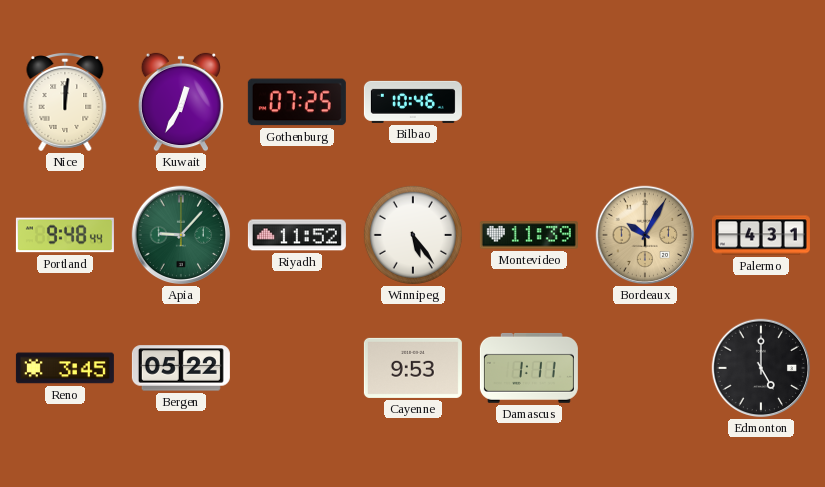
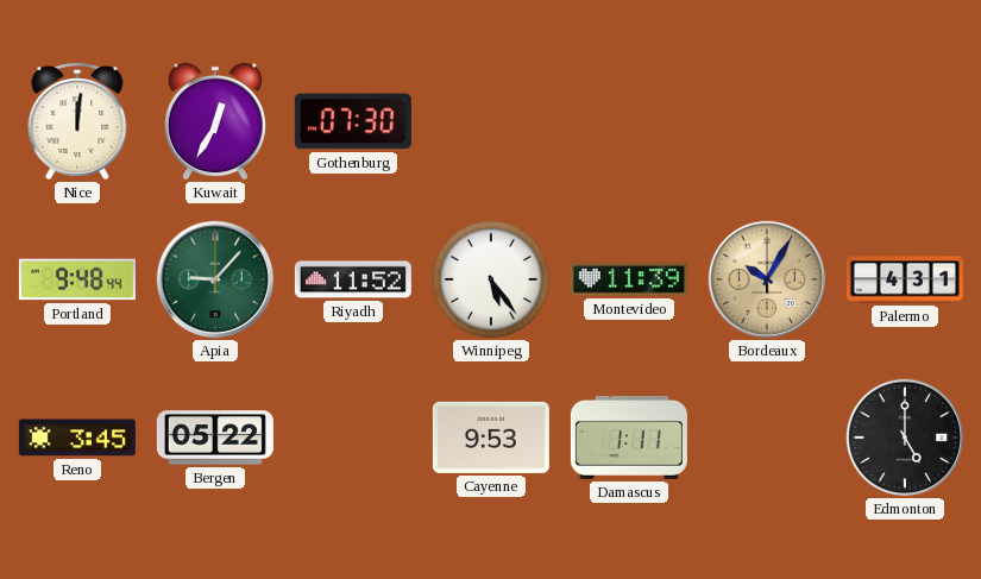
Gothenburg: 07:25 -> 07:30 (353, 121)
Bilbao: 10:46 -> none (413, 102)
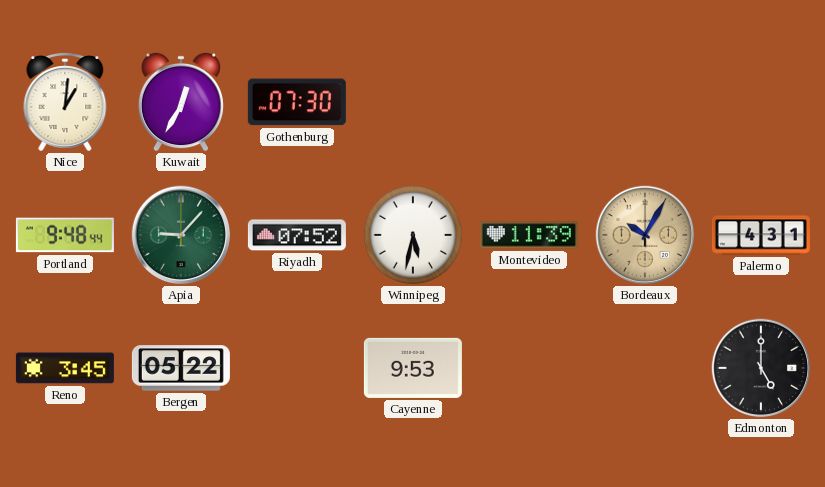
Nice: 12:01 -> 1:01 (65, 102)
Riyadh: 11:52 -> 07:52 (297, 235)
Winnipeg: 5:24 -> 5:32 (413, 235)
Damascus: 1:11 -> none (629, 438)
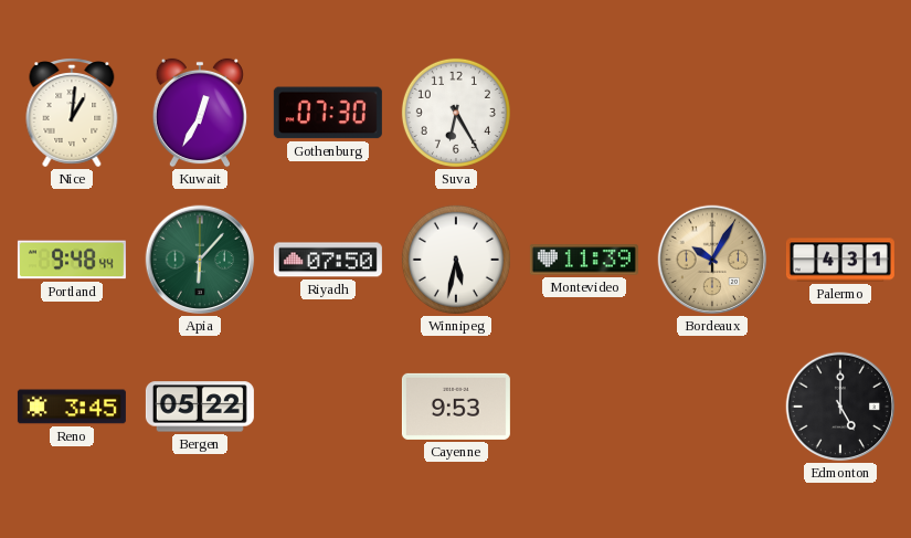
Suva: none -> 6:25 (456, 113)
Apia: 9:07 -> 6:07 (200, 260)
Riyadh: 07:52 -> 07:50 (328, 260)
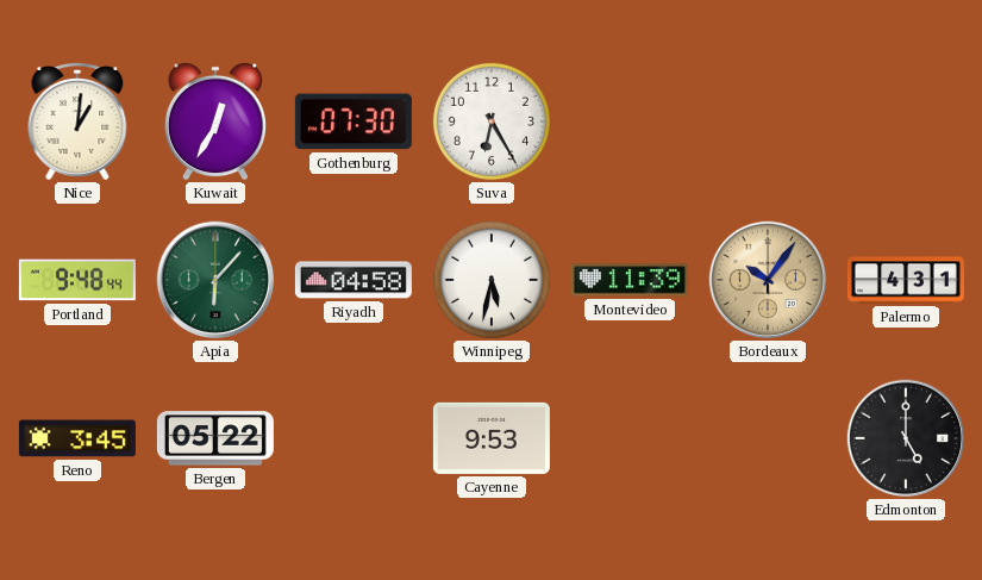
Riyadh: 07:50 -> 04:58 (354, 280)
Bordeaux: 10:05 -> 10:06 (768, 280)
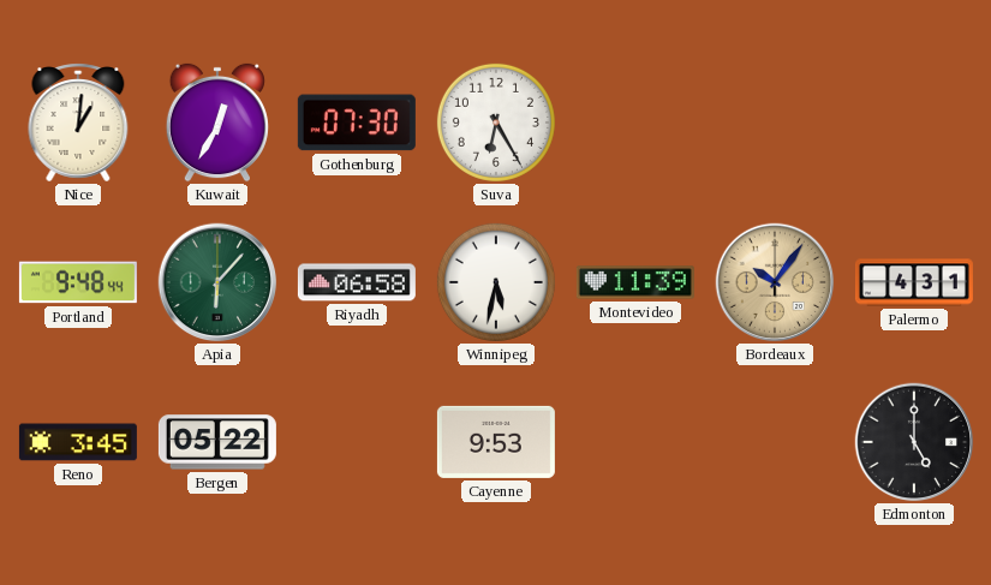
Riyadh: 04:58 -> 06:58 (357, 282)
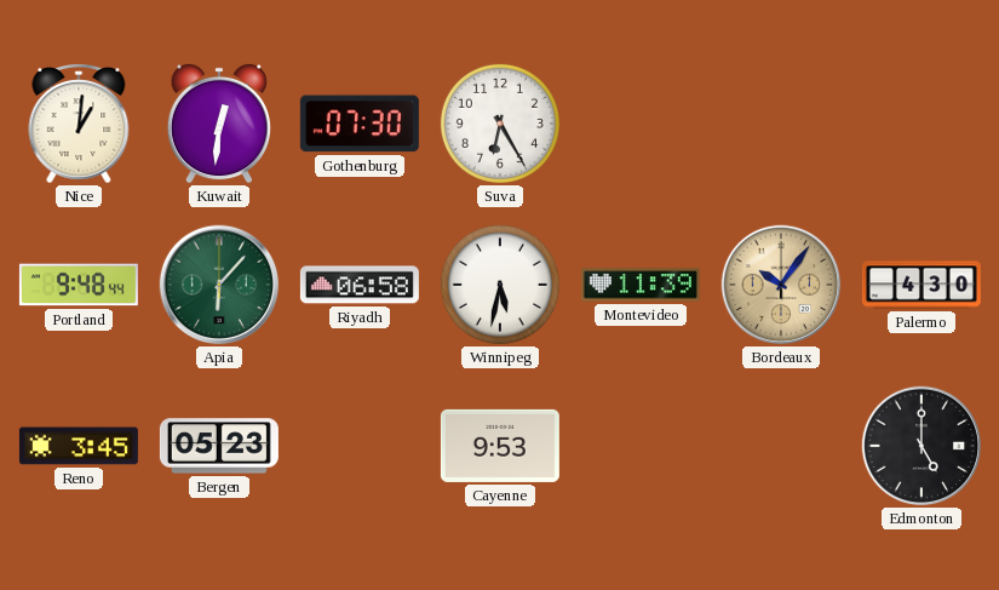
Kuwait: 12:35 -> 12:31 (219, 124)
Palermo: 4:31 -> 4:30 (922, 285)
Bergen: 05:22 -> 05:23 (219, 446)
